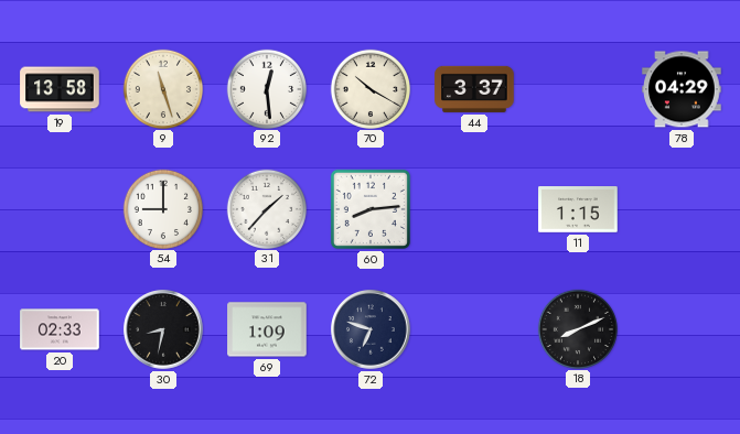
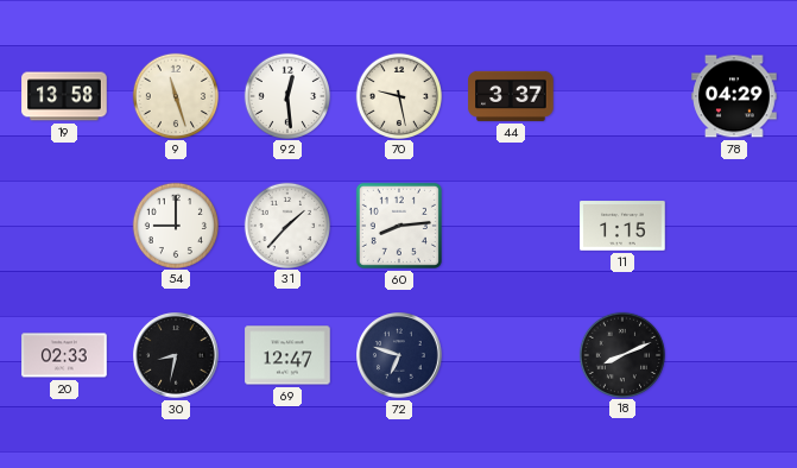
70: 10:20 -> 9:28 (399, 95)
69: 1:09 -> 12:47 (287, 355)
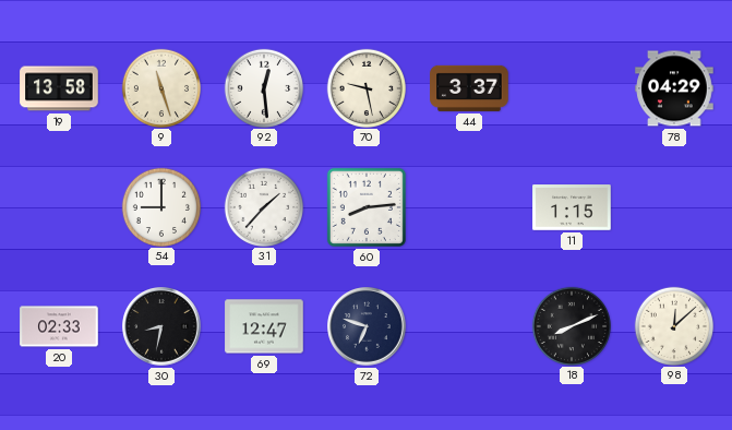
98: none -> 12:08 (674, 325)
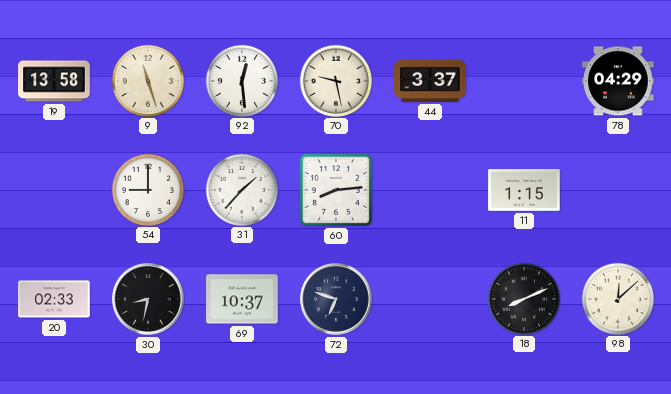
69: 12:47 -> 10:37 (242, 299)
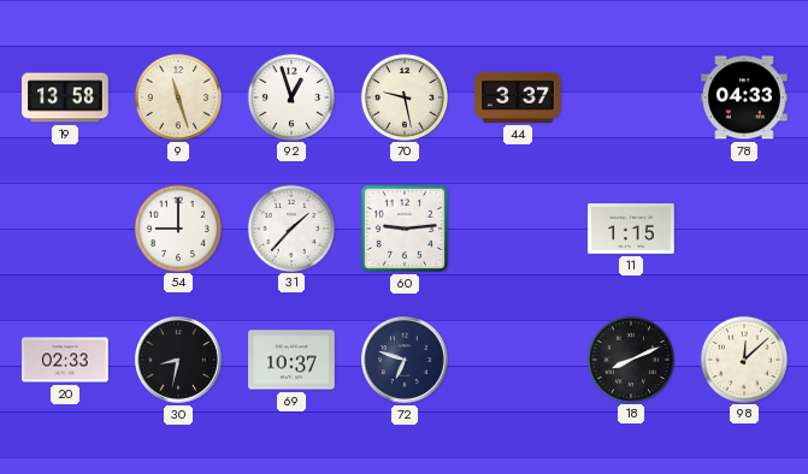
92: 12:29 -> 12:57 (291, 96)
78: 04:29 -> 04:33 (744, 97)
60: 8:14 -> 9:14 (405, 229)
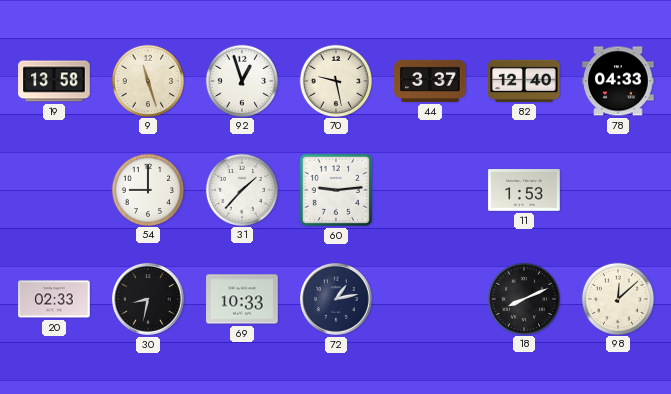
82: none -> 12:40 (524, 81)
11: 1:15 -> 1:53 (524, 190)
69: 10:37 -> 10:33 (242, 299)
72: 6:48 -> 1:13 (336, 299)
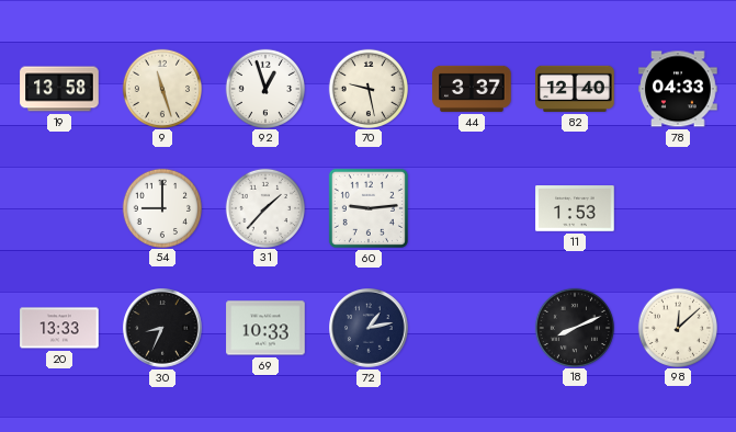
20: 02:33 -> 13:33 (59, 328)
30: 8:32 -> 8:34 (162, 328)
